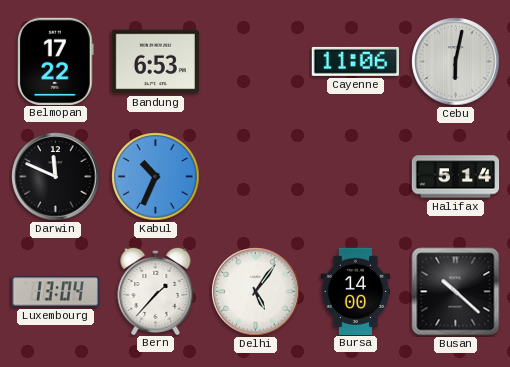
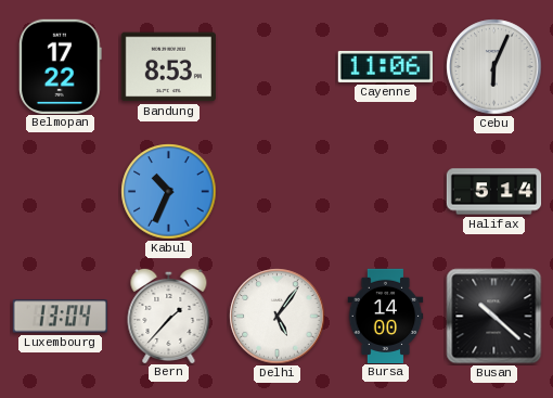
Bandung: 6:53 -> 8:53 (168, 67)
Cebu: 6:02 -> 6:04 (494, 67)
Darwin: 11:49 -> none (56, 177)
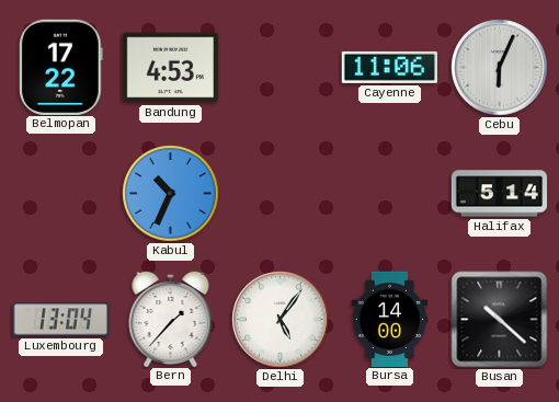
Bandung: 8:53 -> 4:53 (170, 68)
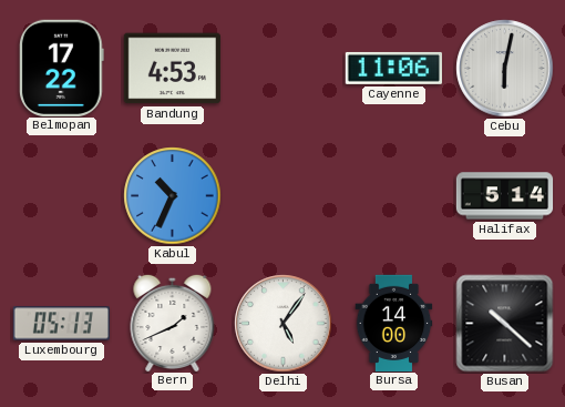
Cebu: 6:04 -> 6:02 (505, 69)
Luxembourg: 13:04 -> 05:13 (61, 324)
Bern: 1:37 -> 1:41 (173, 322)
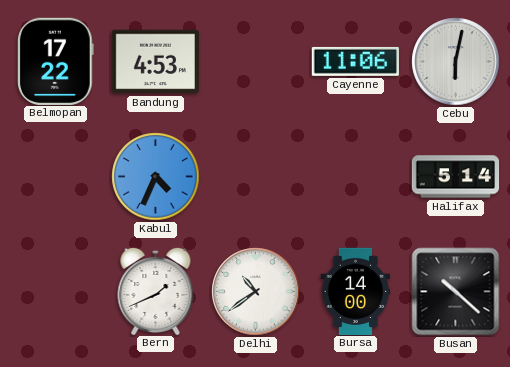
Kabul: 10:34 -> 4:34 (156, 177)
Luxembourg: 05:13 -> none (61, 324)
Delhi: 5:06 -> 10:39 (256, 292)
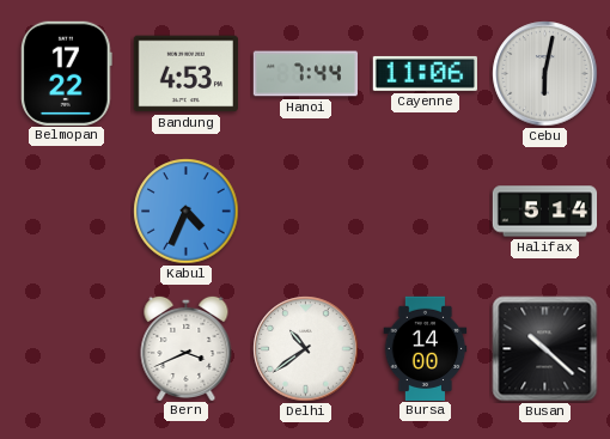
Hanoi: none -> 7:44 (305, 74)
Bern: 1:41 -> 3:41 (187, 347)
